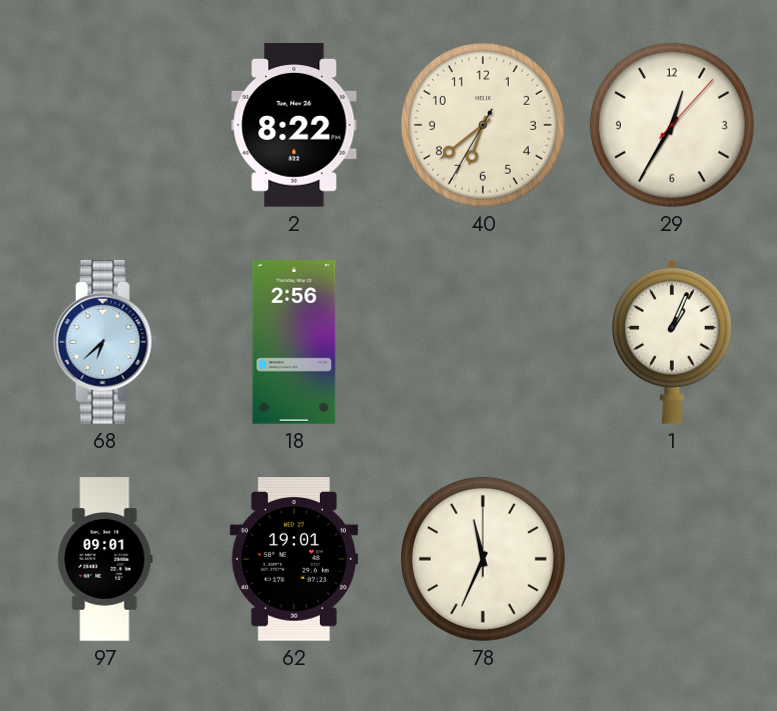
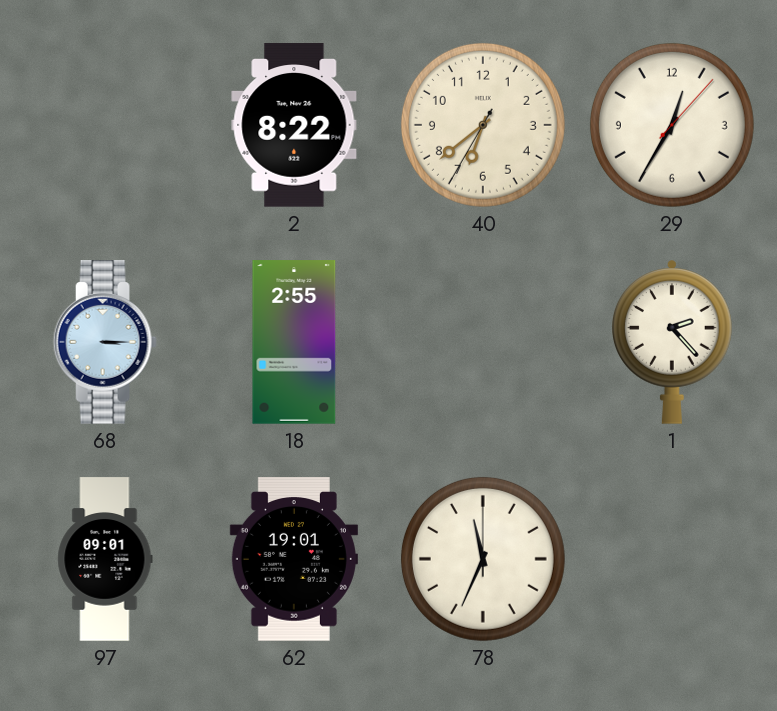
68: 6:38 -> 3:15 (105, 342)
18: 2:56 -> 2:55 (294, 342)
1: 1:04 -> 2:23 (673, 342)
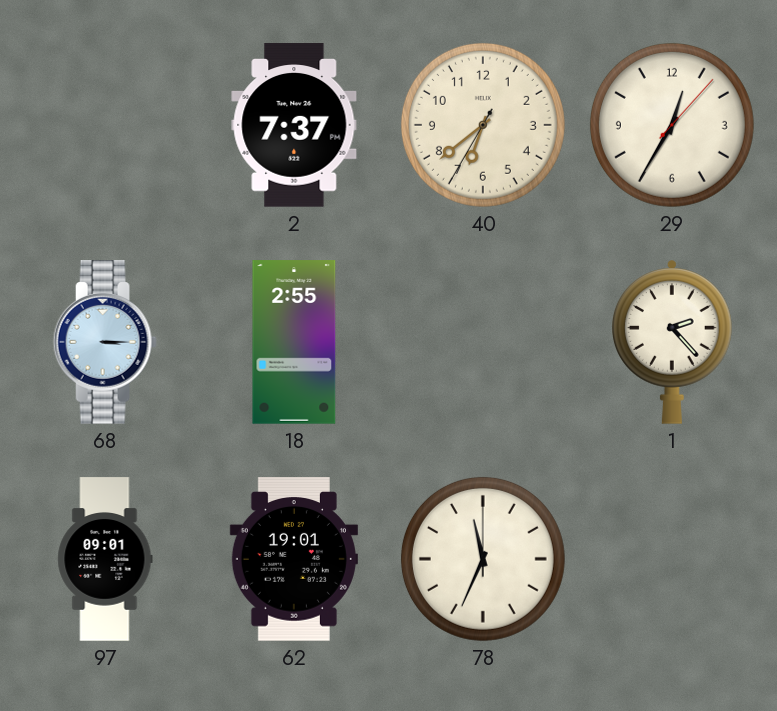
2: 8:22 -> 7:37 (294, 125)
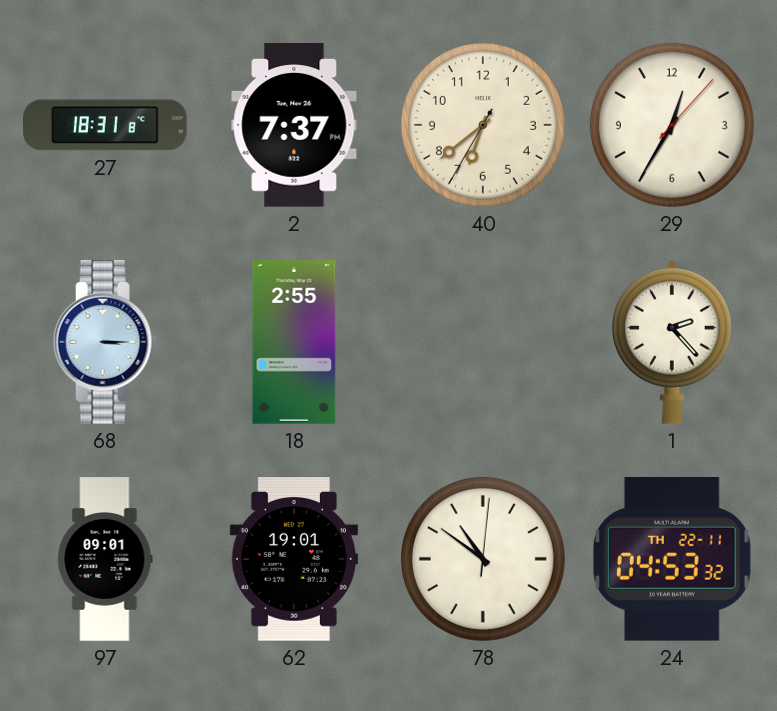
27: none -> 18:31 (105, 125)
78: 11:34 -> 10:51 (483, 559)
24: none -> 04:53 (672, 559)
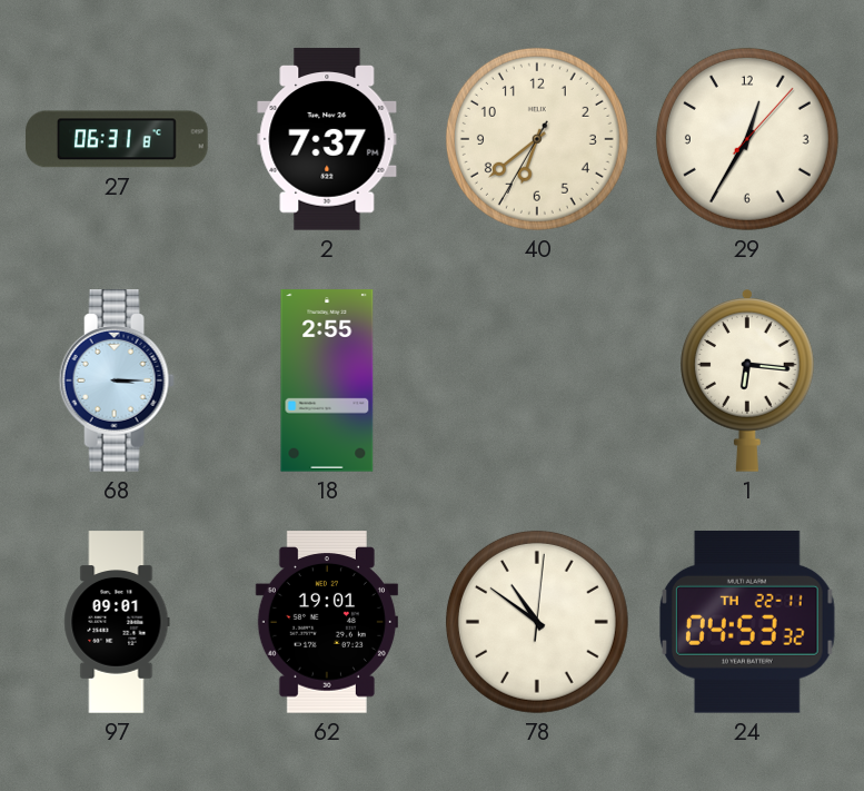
27: 18:31 -> 06:31 (117, 139)
1: 2:23 -> 6:16 (748, 380)
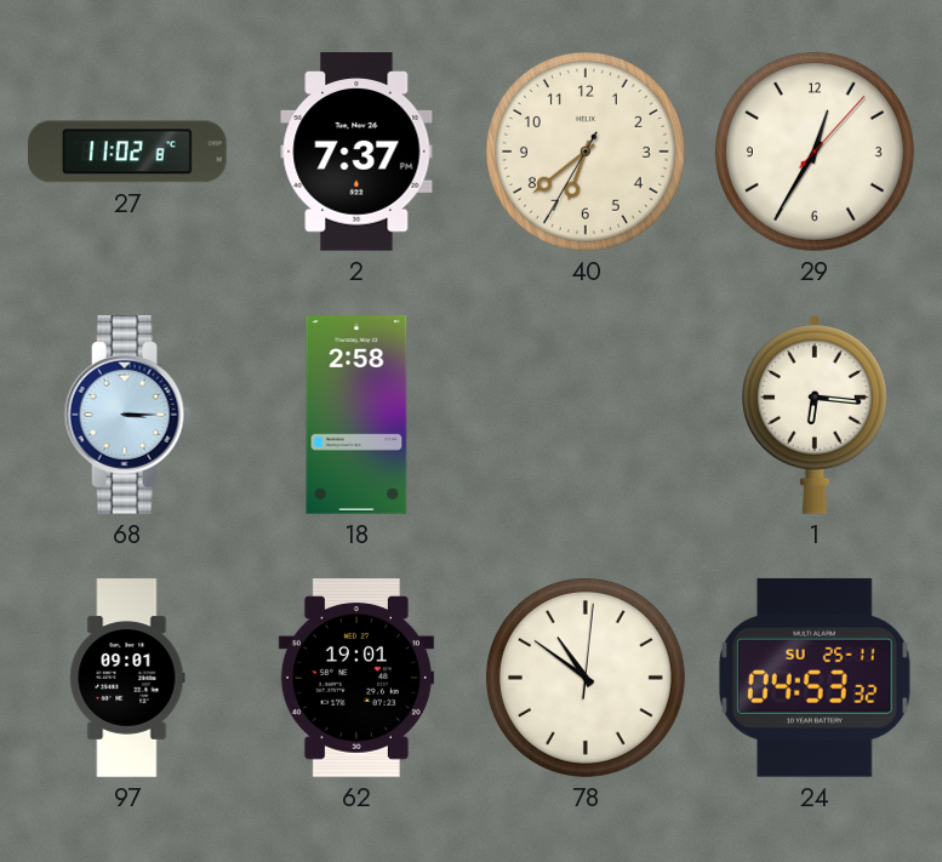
27: 06:31 -> 11:02 (127, 152)
18: 2:55 -> 2:58 (356, 415)
24 date: TH 22-11 -> SU 25-11 (815, 678)
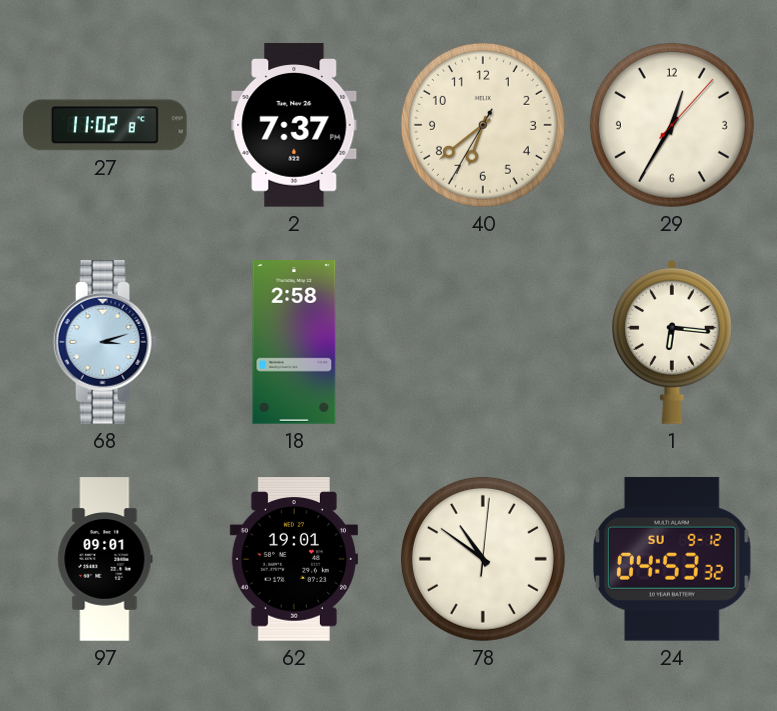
68: 3:15 -> 3:12 (105, 342)
24 date: SU 25-11 -> SU 9-12 (672, 559)
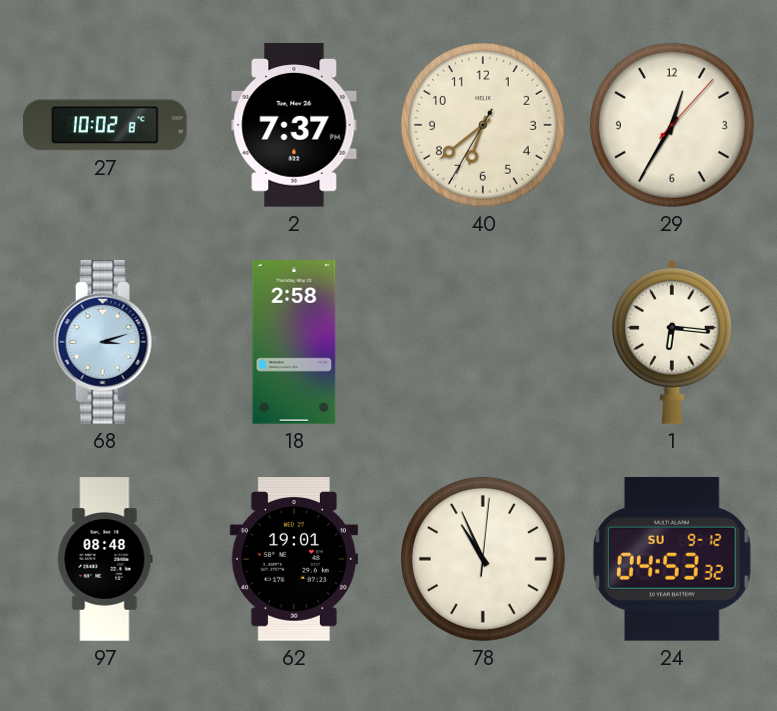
27: 11:02 -> 10:02 (105, 125)
97: 09:01 -> 08:48 (105, 559)
78: 10:51 -> 10:56 (483, 559)
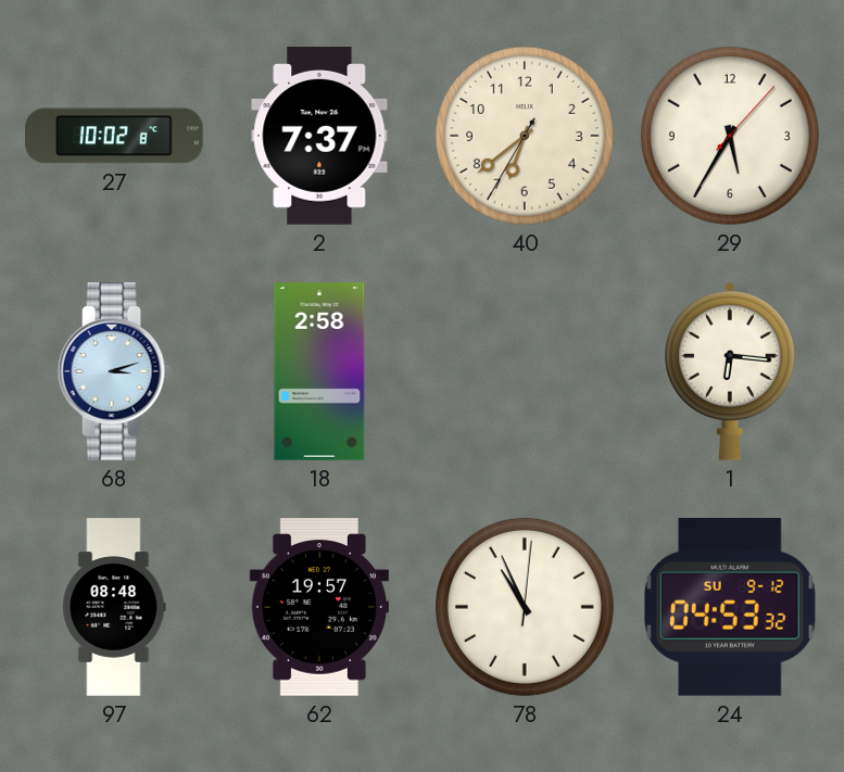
29: 12:35 -> 5:35 (730, 136)
62: 19:01 -> 19:57 (319, 607)
